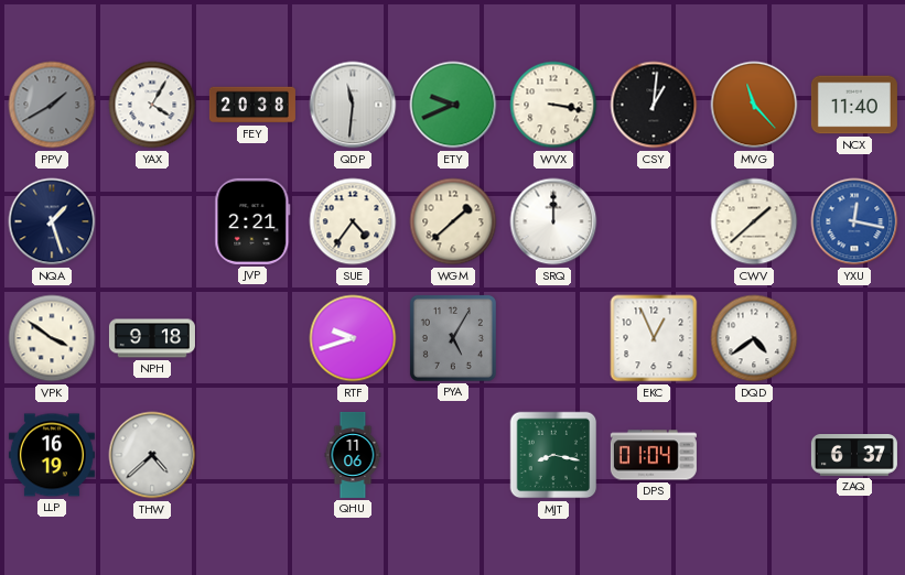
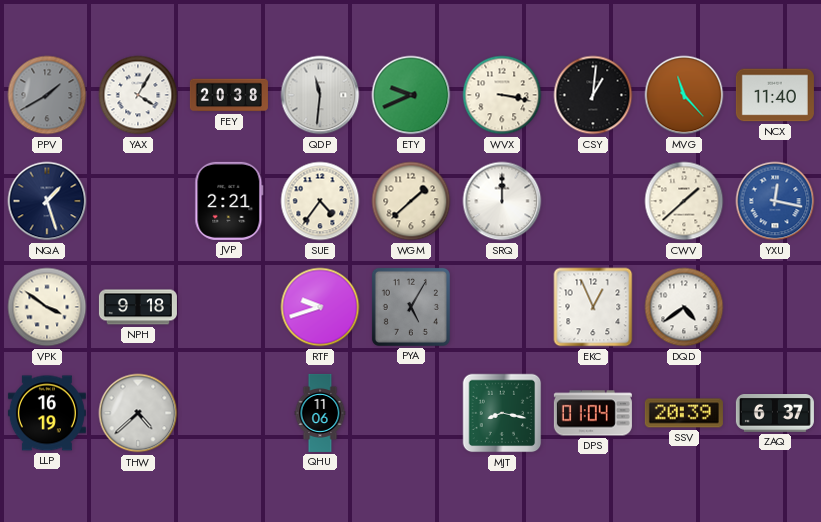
SSV: none -> 20:39 (684, 413)
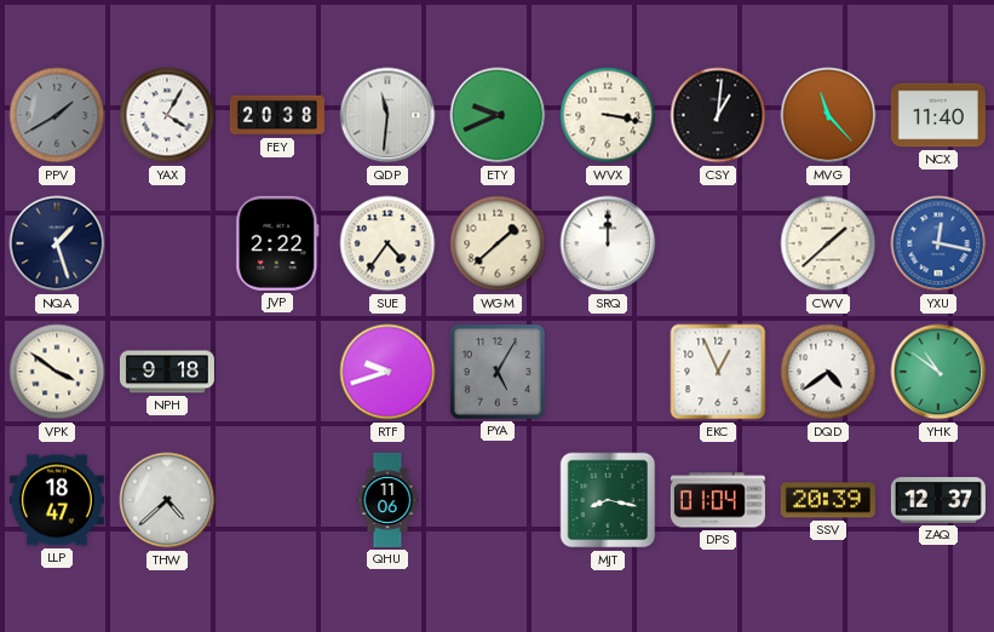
JVP: 2:21 -> 2:22 (277, 243)
YHK: none -> 10:51 (938, 372)
LLP: 16:19 -> 18:47 (57, 500)
ZAQ: 6:37 -> 12:37 (938, 501)
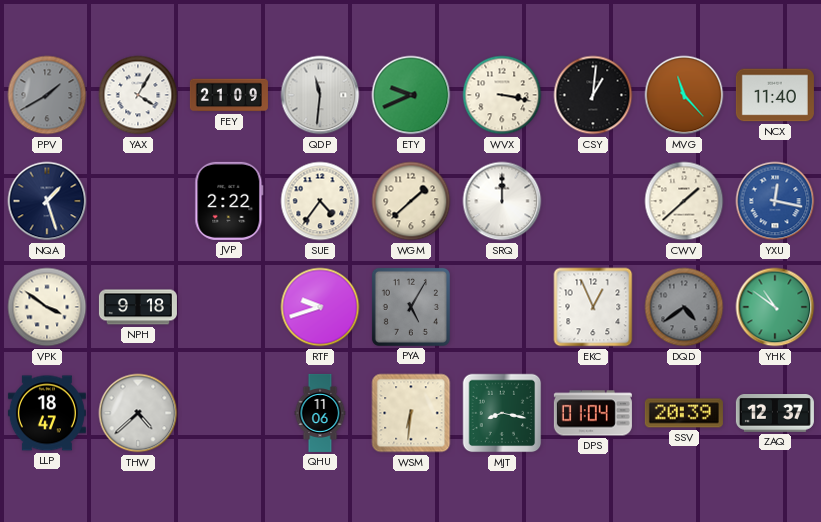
FEY: 20:38 -> 21:09 (229, 95)
DQD dial: white -> grey (684, 307)
WSM: none -> 6:31 (411, 413)
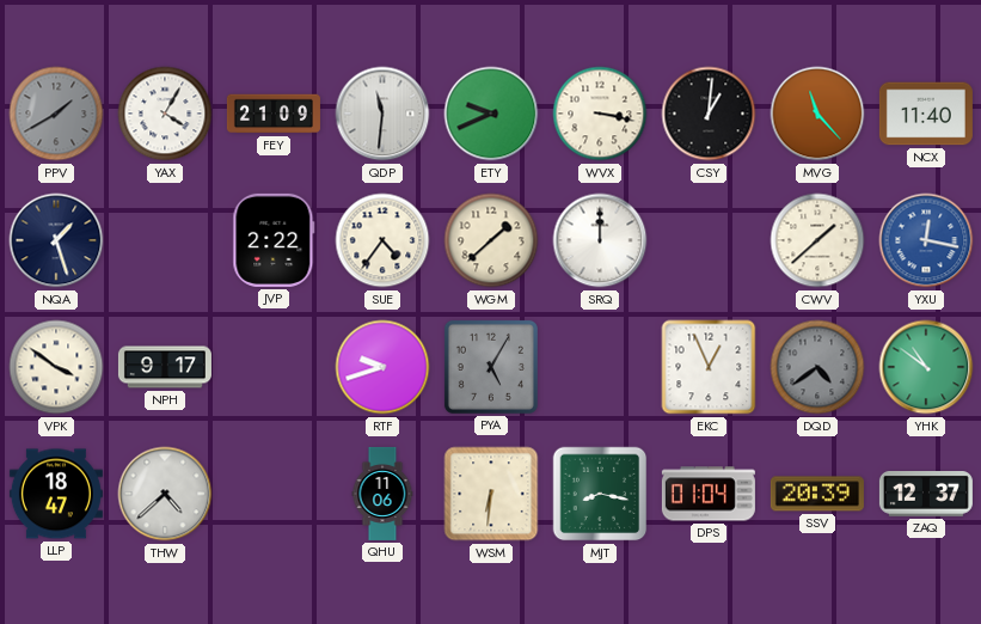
NPH: 9:18 -> 9:17 (165, 367)
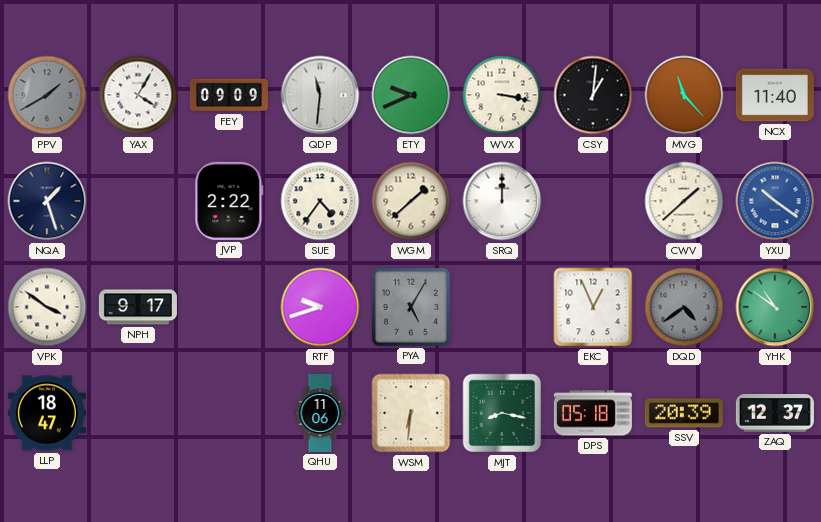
FEY: 21:09 -> 09:09 (229, 95)
YXU: 12:17 -> 10:21 (775, 201)
THW: 4:38 -> none (165, 494)
DPS: 01:04 -> 05:18 (593, 413)
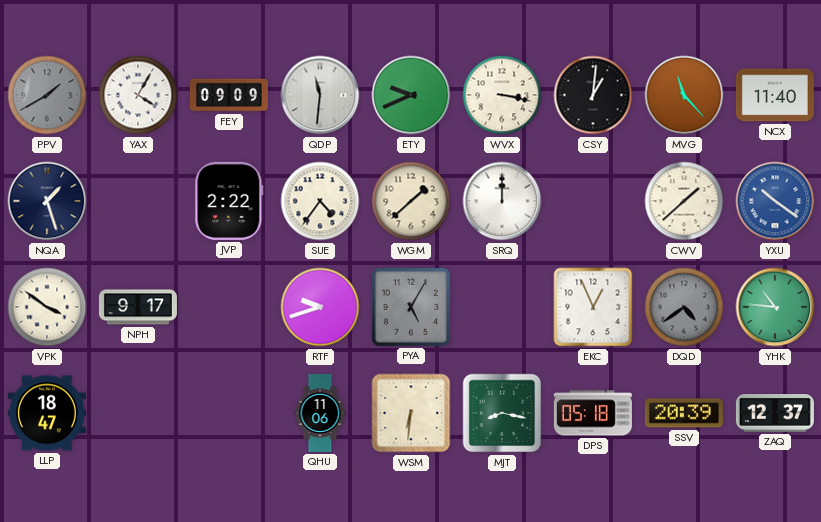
YHK: 10:51 -> 10:46 (775, 307)
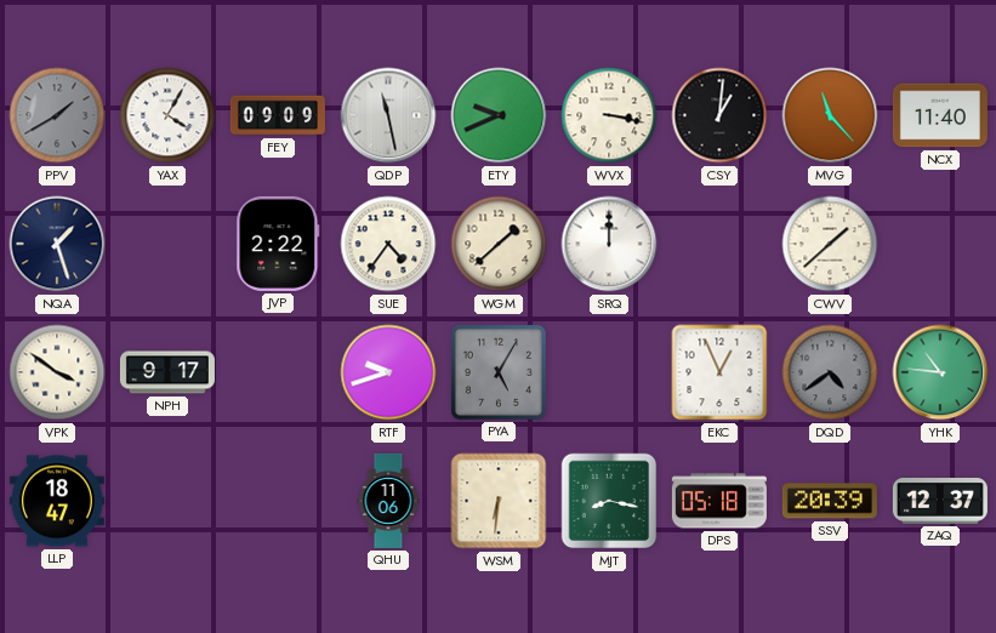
QDP: 11:31 -> 11:28 (388, 115)
YXU: 10:21 -> none (775, 201)
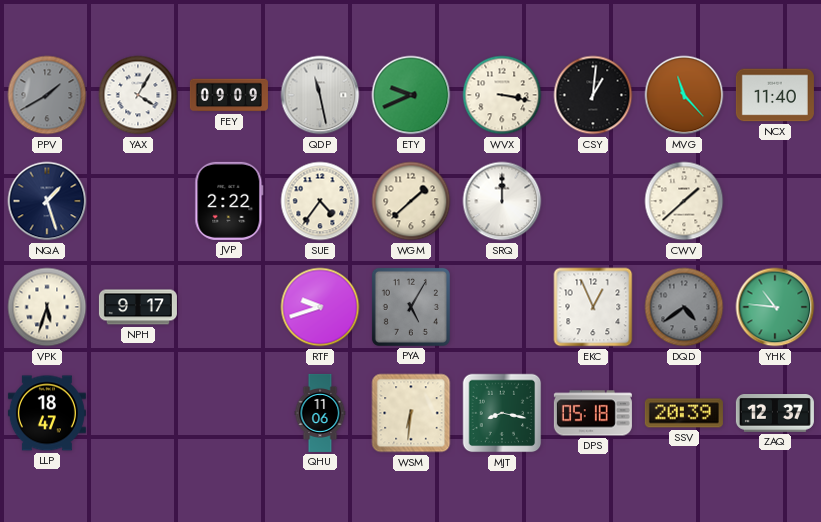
VPK: 3:51 -> 5:33 (47, 307)
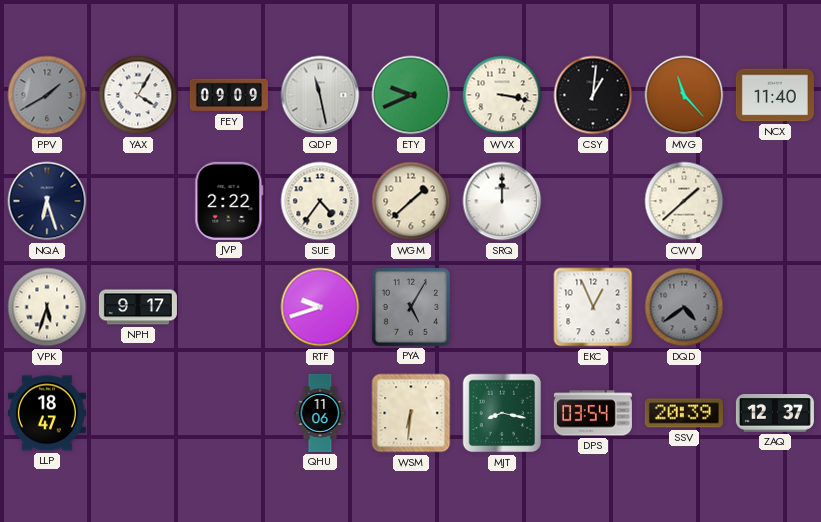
NQA: 1:27 -> 6:27 (47, 201)
YHK: 10:46 -> none (775, 307)
DPS: 05:18 -> 03:54 (593, 413)
